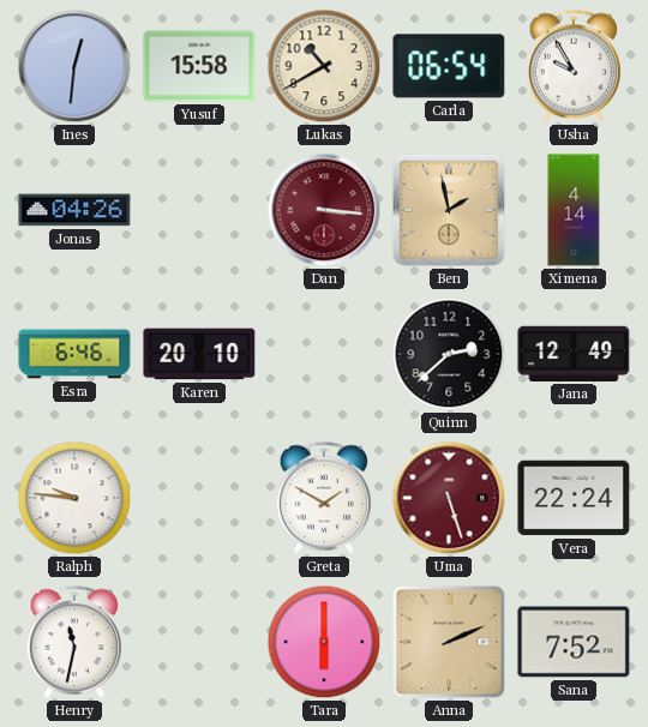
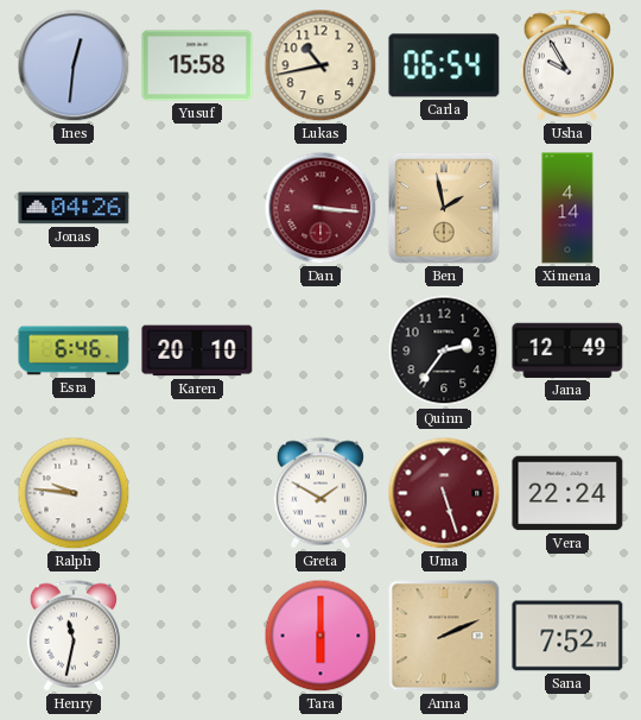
Lukas: 10:40 -> 10:43 (320, 65)
Quinn: 2:38 -> 2:36 (444, 350)
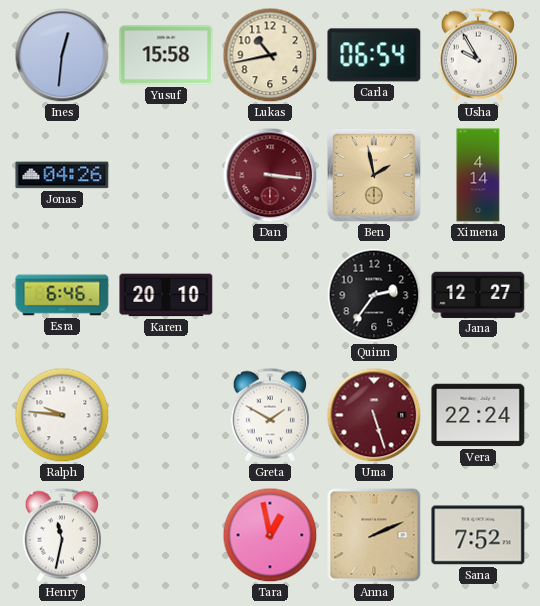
Jana: 12:49 -> 12:27 (478, 295)
Tara: 6:00 -> 12:58 (270, 535)
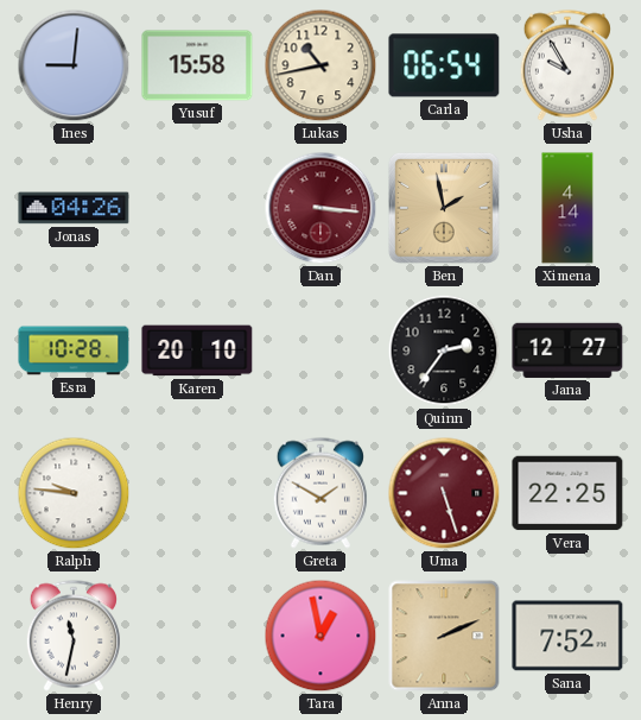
Ines: 12:31 -> 9:01 (74, 65)
Esra: 6:46 -> 10:28 (74, 350)
Vera: 22:24 -> 22:25 (567, 493)
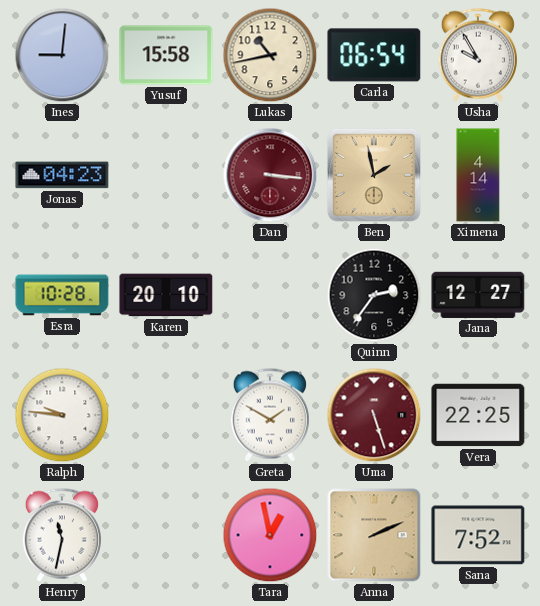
Jonas: 04:26 -> 04:23 (62, 175)
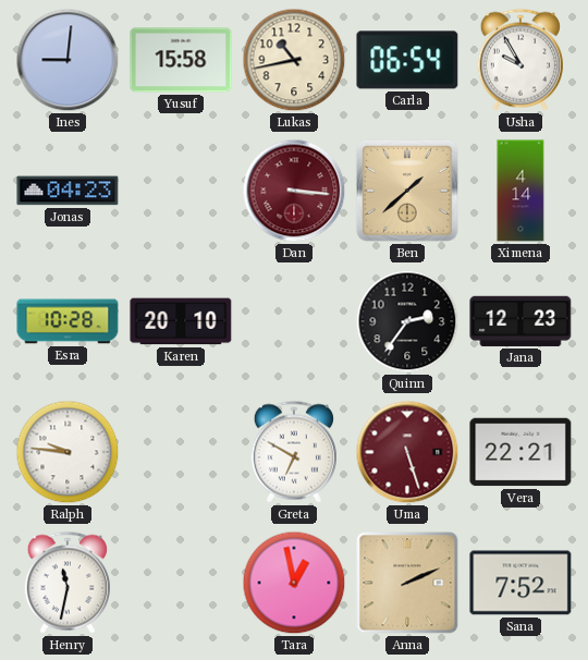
Ben: 1:58 -> 1:38 (407, 191)
Jana: 12:27 -> 12:23 (520, 321)
Greta: 1:50 -> 6:50 (294, 452)
Vera: 22:25 -> 22:21 (520, 452)
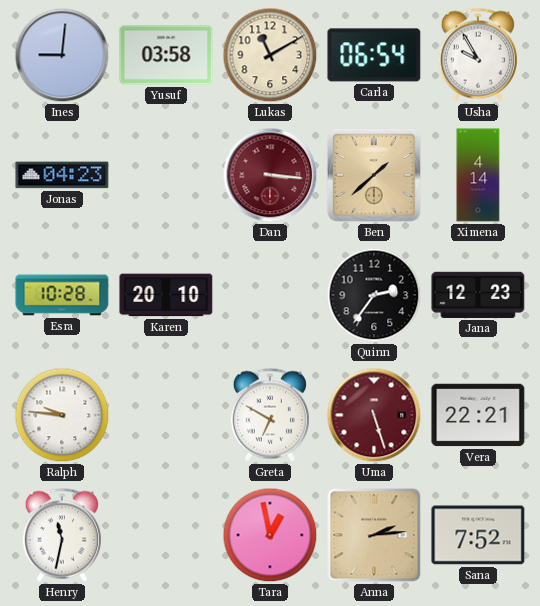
Yusuf: 15:58 -> 03:58 (166, 55)
Lukas: 10:43 -> 11:10 (270, 55)
Anna: 2:11 -> 2:14 (374, 535)
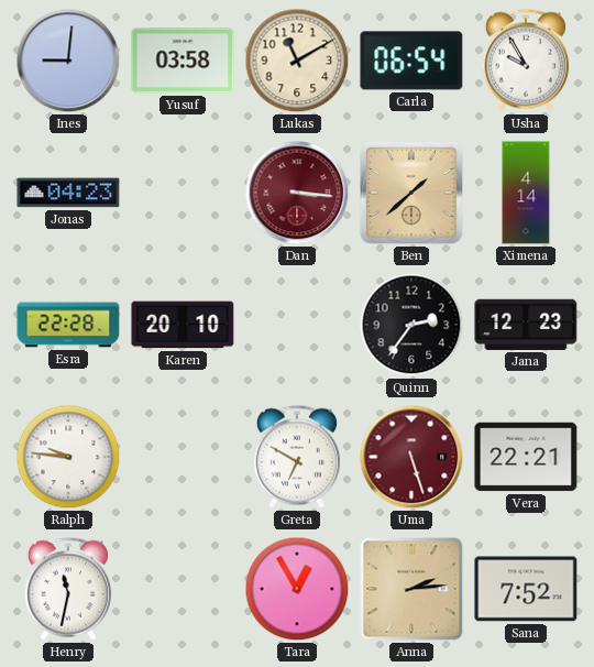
Esra: 10:28 -> 22:28 (68, 325)
Tara: 12:58 -> 12:55 (297, 589)
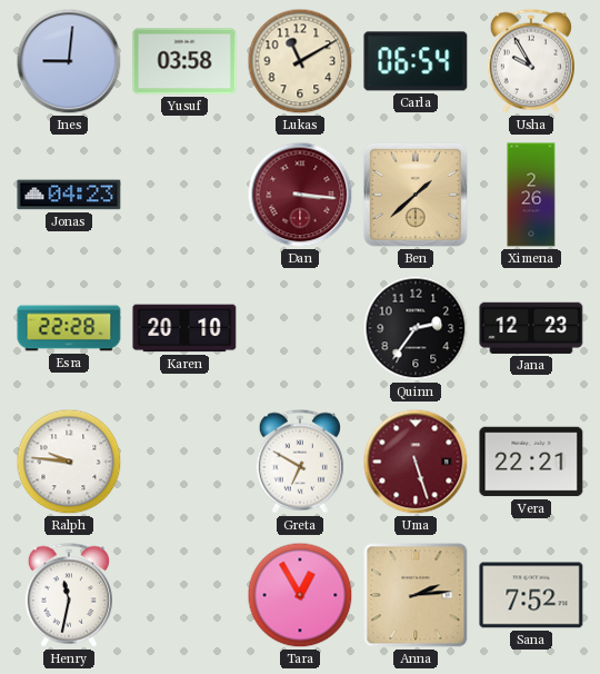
Ximena: 4:14 -> 2:26 (531, 195)
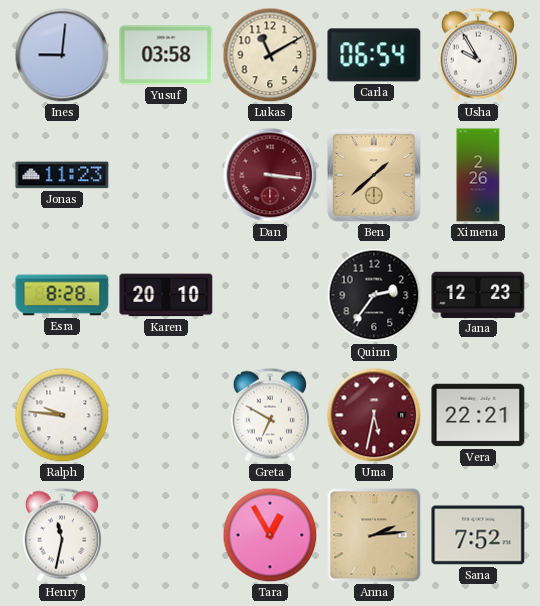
Jonas: 04:23 -> 11:23 (62, 175)
Esra: 22:28 -> 8:28 (62, 295)
Uma: 5:27 -> 5:32 (374, 415)
